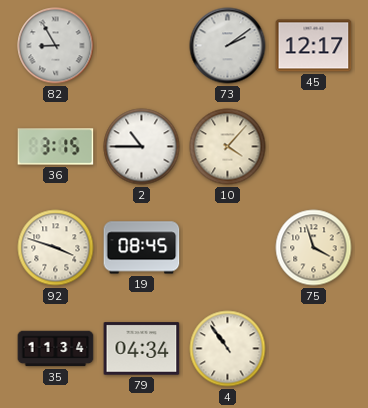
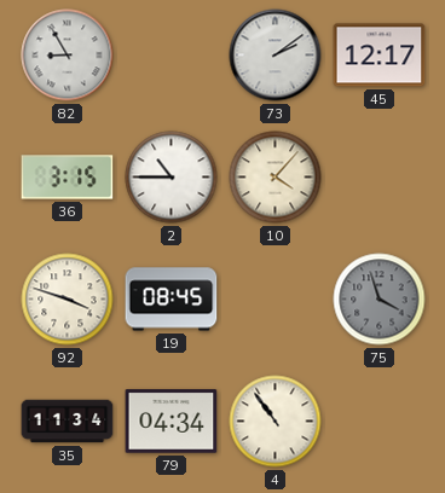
75 dial: cream -> grey (380, 300)
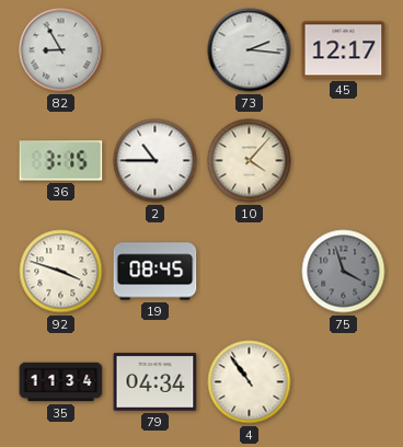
73: 2:09 -> 2:16 (250, 50)
